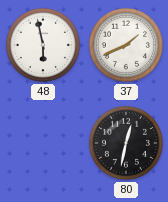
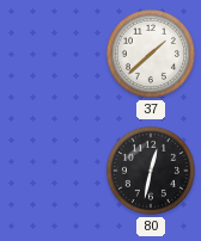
48: 5:58 -> none (43, 45)
37: 1:41 -> 1:38 (151, 54)
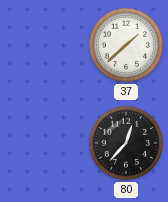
80: 12:32 -> 12:37 (126, 143)
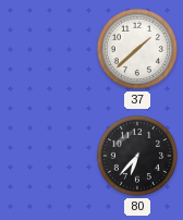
80: 12:37 -> 6:37 (137, 156)
